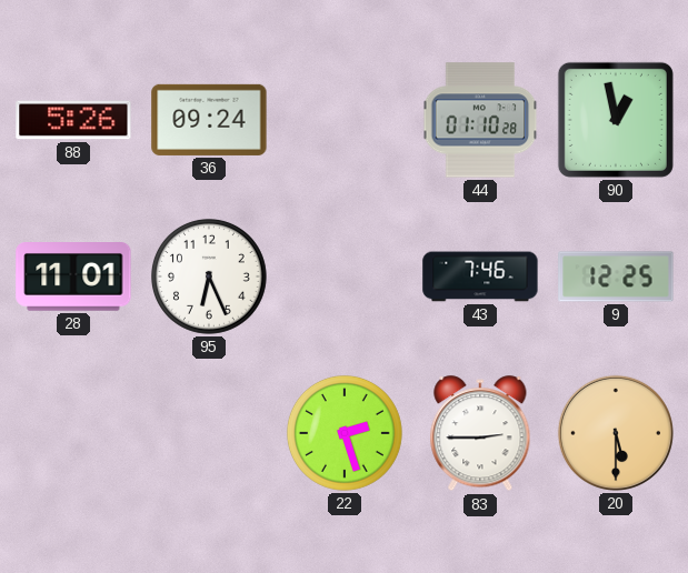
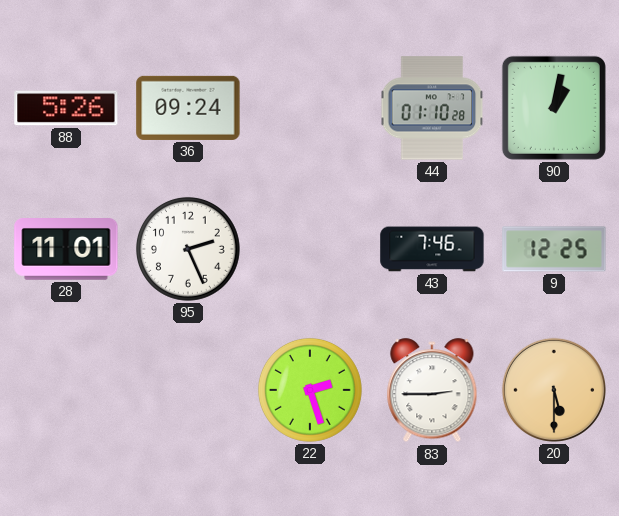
90: 12:58 -> 1:02 (554, 108)
95: 6:26 -> 2:26 (188, 249)
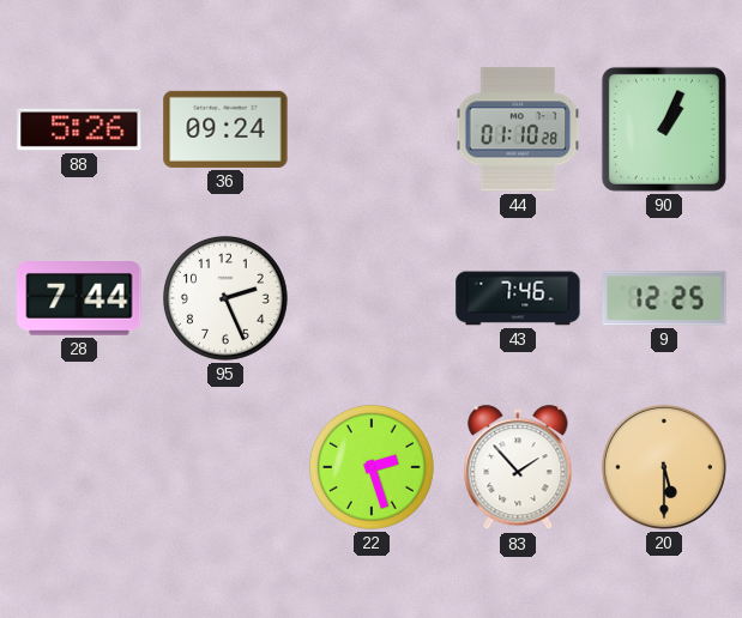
90: 1:02 -> 1:04 (664, 129)
28: 11:01 -> 7:44 (79, 299)
83: 2:45 -> 1:53 (518, 468)
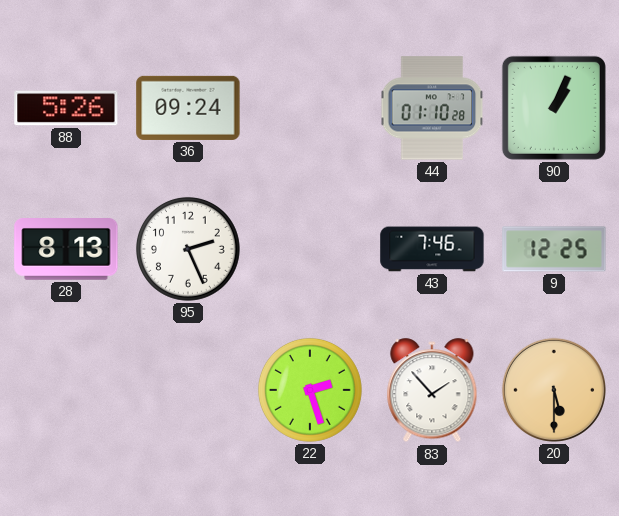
28: 7:44 -> 8:13 (66, 250)
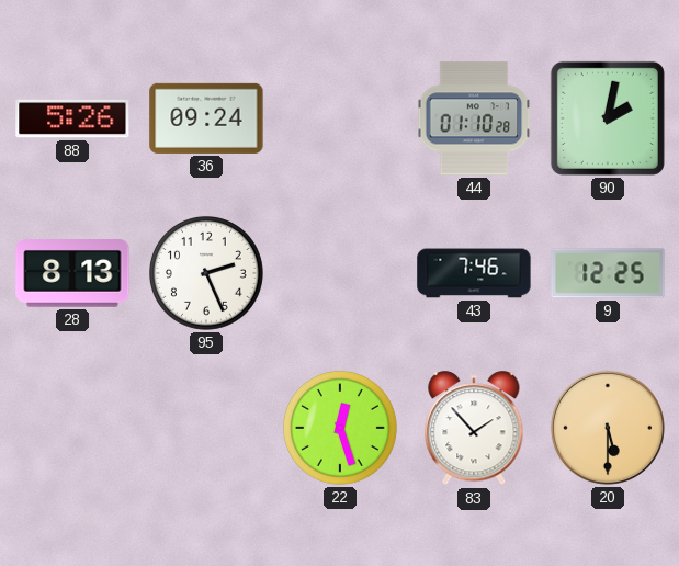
90: 1:04 -> 2:02 (608, 118)
22: 2:27 -> 12:27 (340, 428)
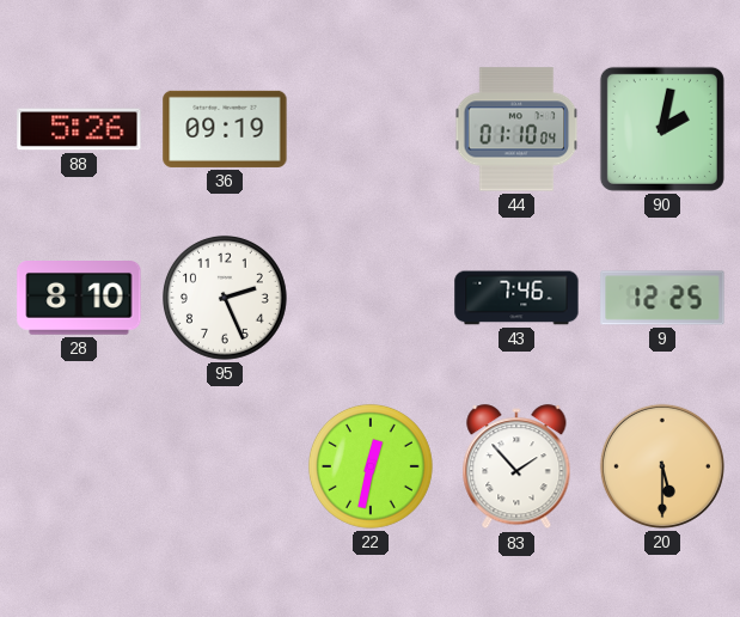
36: 09:24 -> 09:19 (225, 129)
44: 01:10:28 -> 01:10:04 (516, 129)
28: 8:13 -> 8:10 (79, 299)
22: 12:27 -> 12:32 (371, 466)
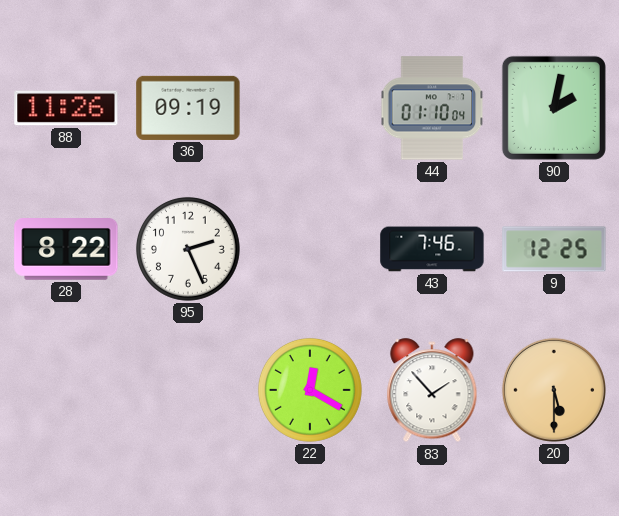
88: 5:26 -> 11:26 (66, 108)
28: 8:10 -> 8:22 (66, 250)
22: 12:32 -> 12:20 (310, 390)
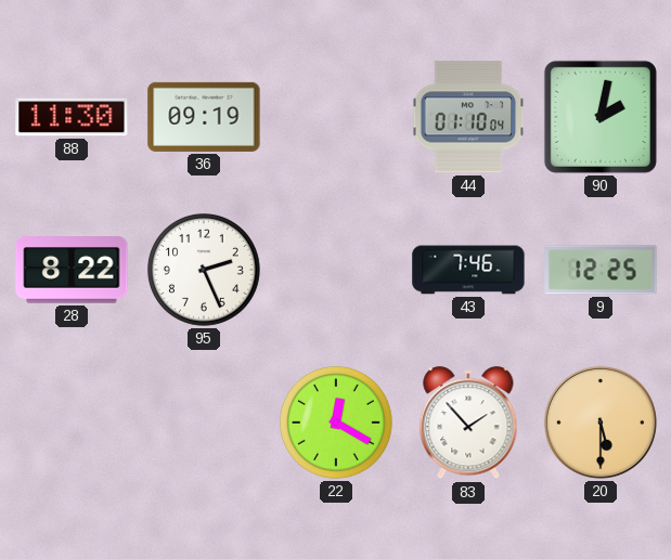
88: 11:26 -> 11:30 (72, 117)
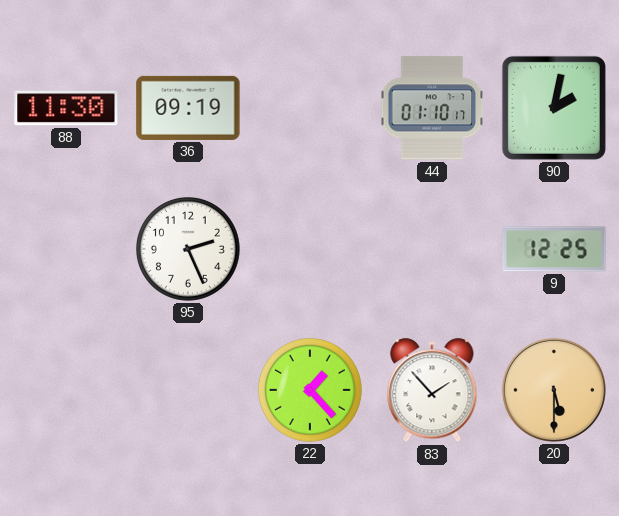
44: 01:10:04 -> 01:10:17 (432, 108)
28: 8:22 -> none (72, 271)
43: 7:46 -> none (468, 270)
22: 12:20 -> 1:23 (310, 390)
